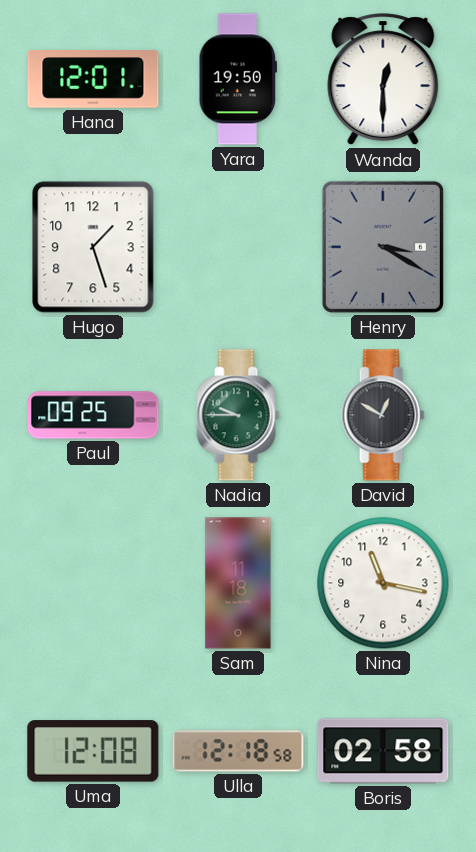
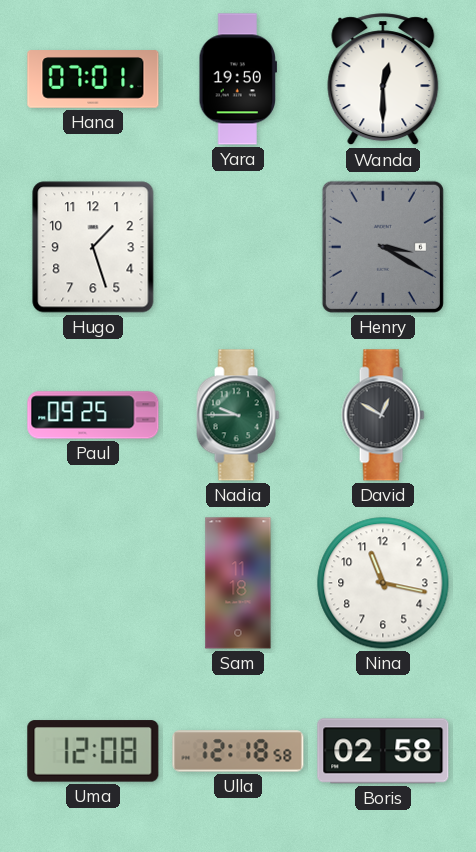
Hana: 12:01 -> 07:01 (93, 79)
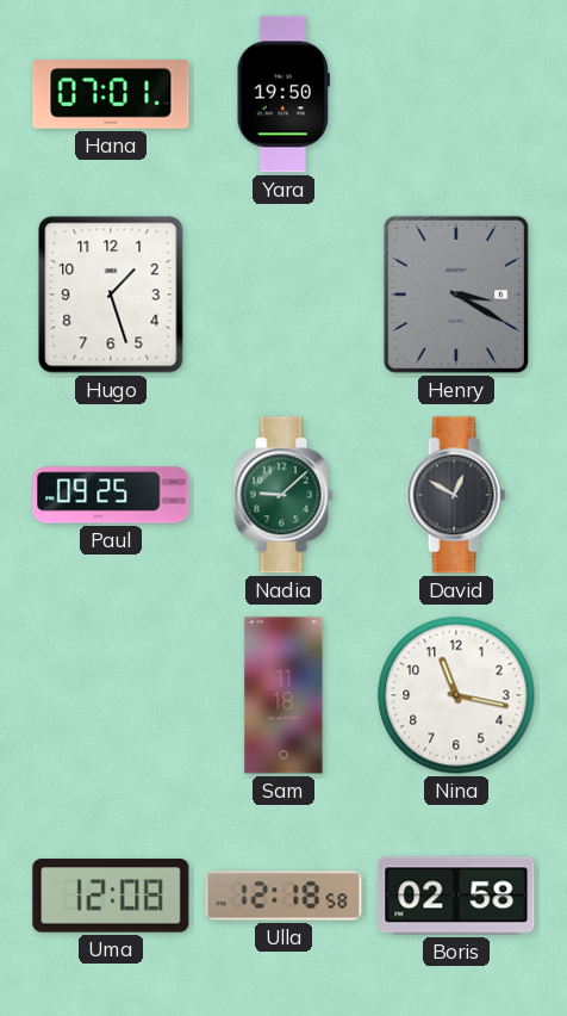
Wanda: 12:30 -> none (383, 80)
Nadia: 9:45 -> 9:08 (283, 495)
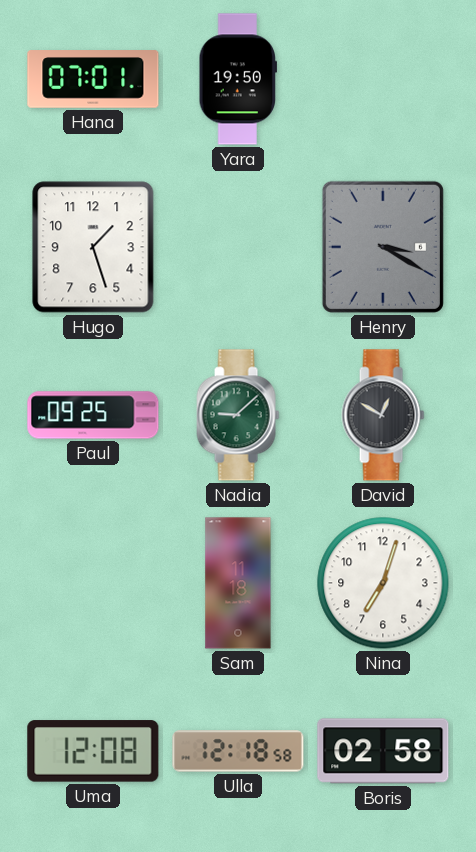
Nina: 11:17 -> 7:03 (383, 583)
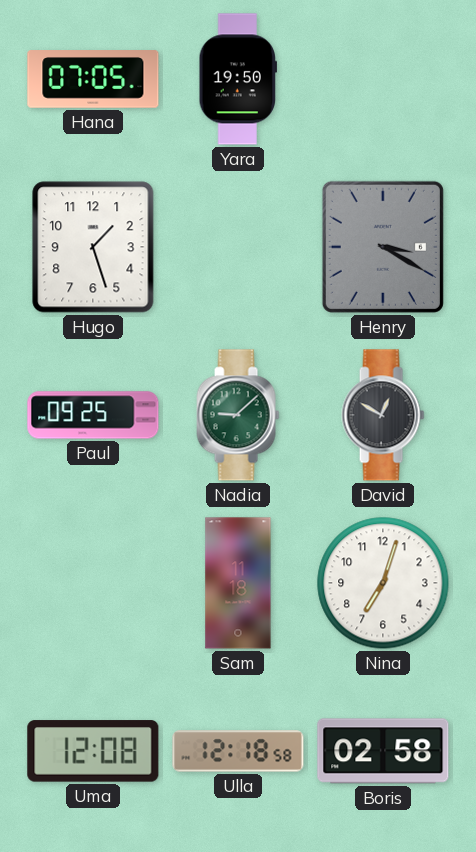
Hana: 07:01 -> 07:05 (93, 79)
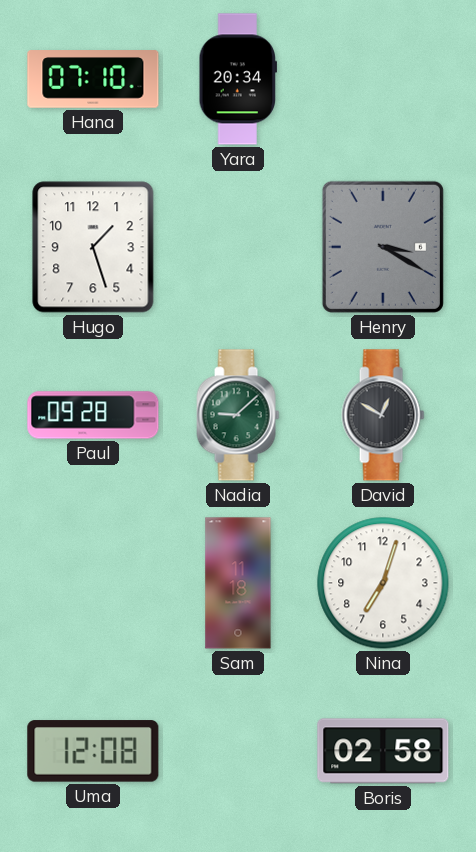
Hana: 07:05 -> 07:10 (93, 79)
Yara: 19:50 -> 20:34 (237, 79)
Paul: 09:25 -> 09:28 (93, 415)
Ulla: 12:18 -> none (238, 751)
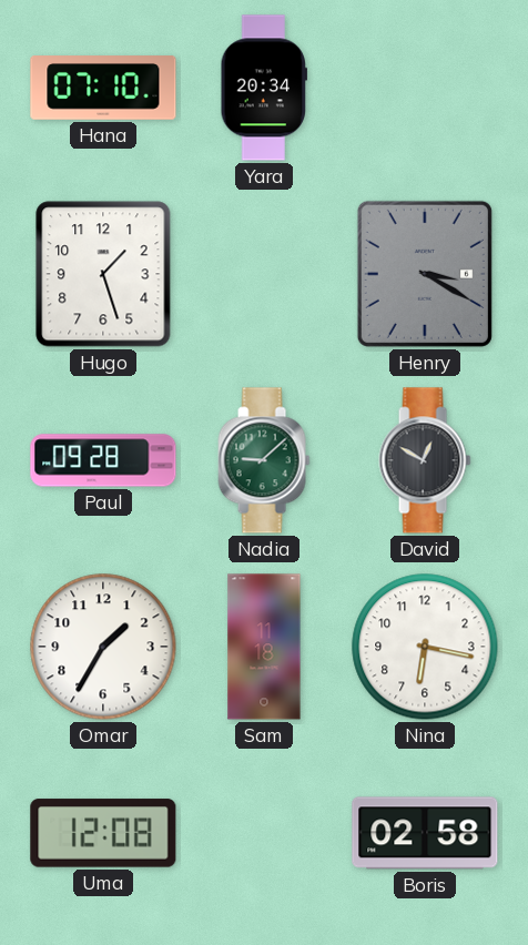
Omar: none -> 1:35 (103, 647)
Nina: 7:03 -> 6:17 (425, 647)
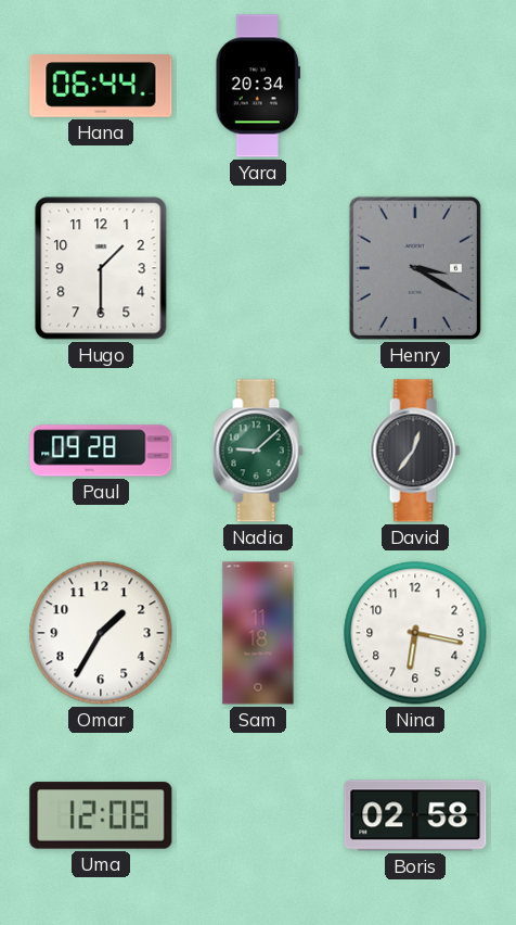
Hana: 07:10 -> 06:44 (101, 86)
Hugo: 1:27 -> 1:30 (101, 268)
David: 12:50 -> 12:36 (415, 451)
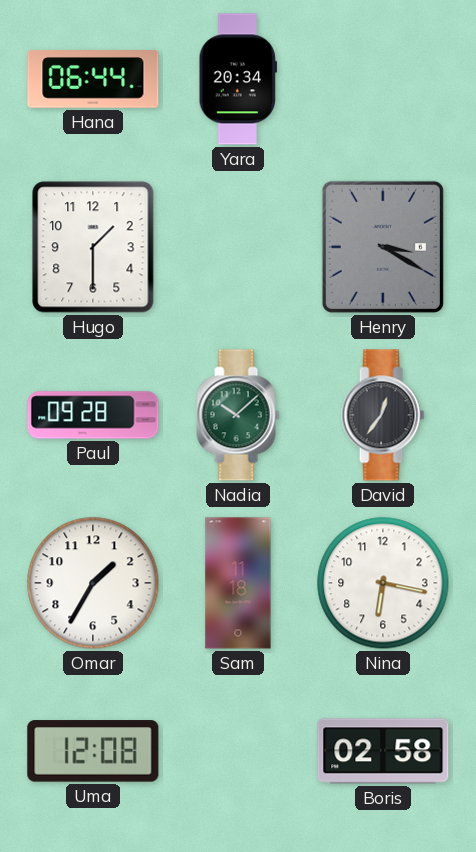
Nadia: 9:08 -> 10:08 (238, 415)
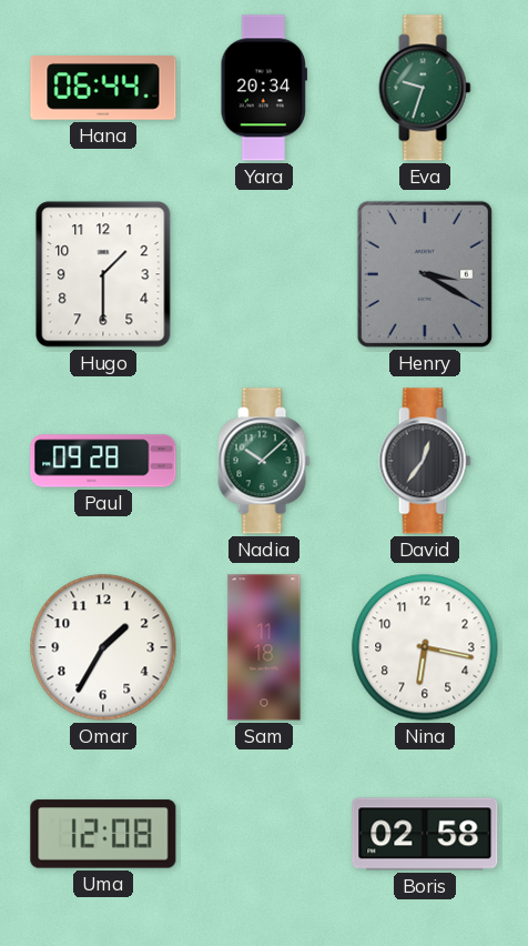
Eva: none -> 9:33 (425, 88)
